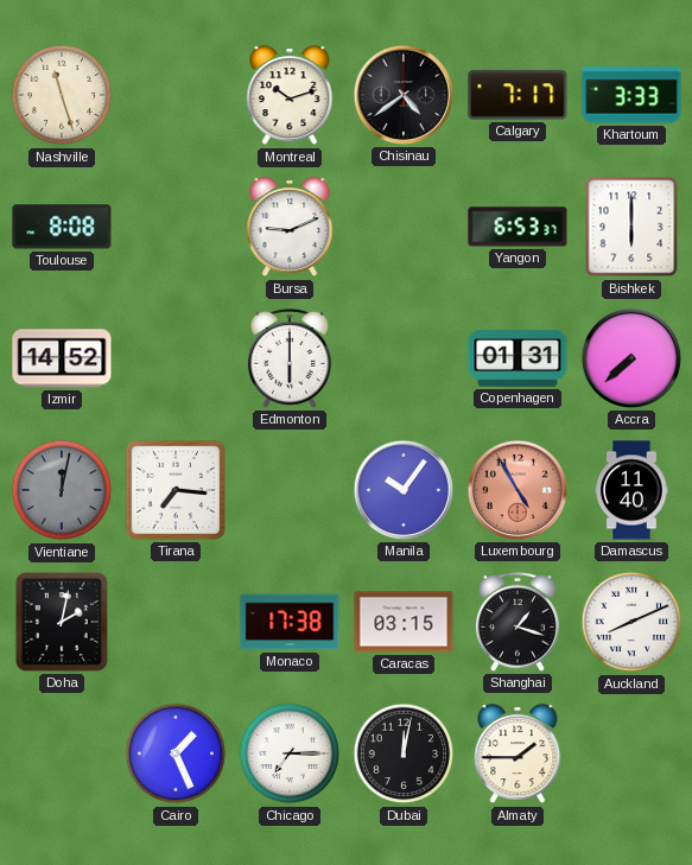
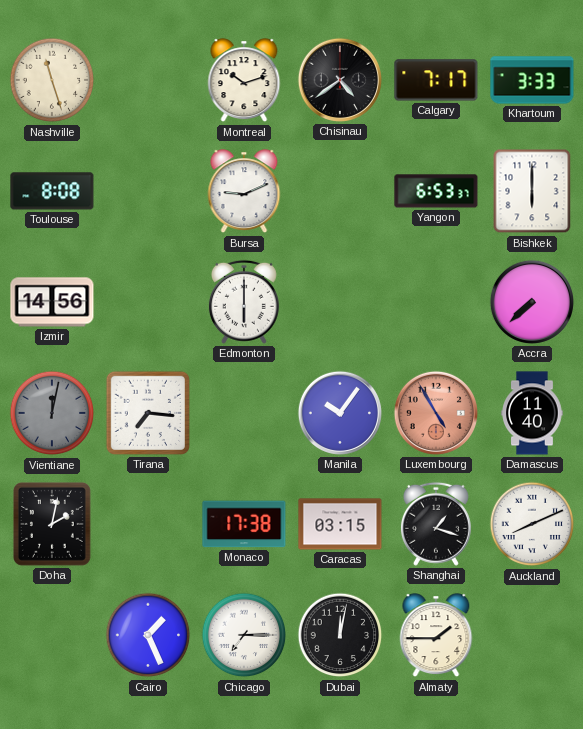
Izmir: 14:52 -> 14:56 (52, 302)
Copenhagen: 01:31 -> none (518, 358)
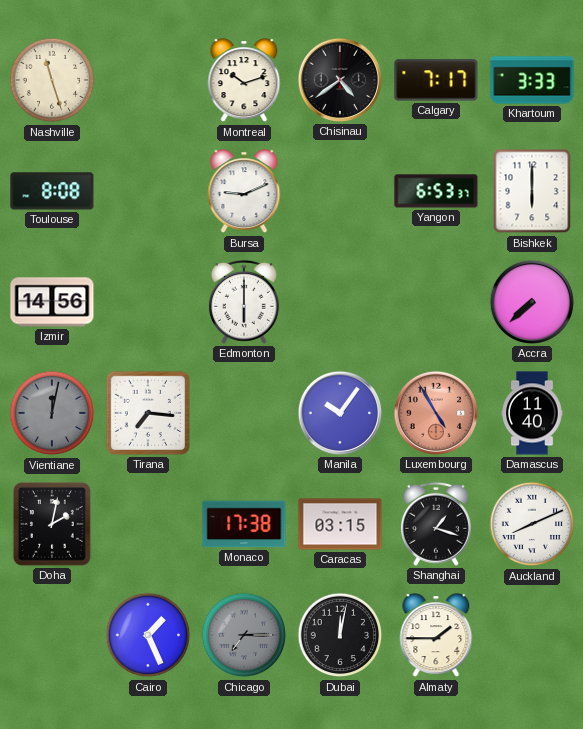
Chicago dial: white -> grey (244, 635)
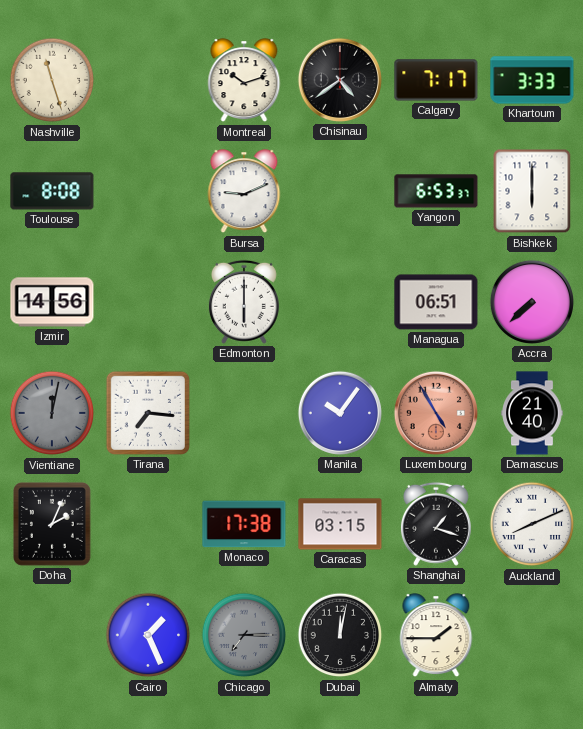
Managua: none -> 06:51 (436, 302)
Damascus: 11:40 -> 21:40 (532, 413)
Doha: 2:02 -> 2:04 (52, 525)
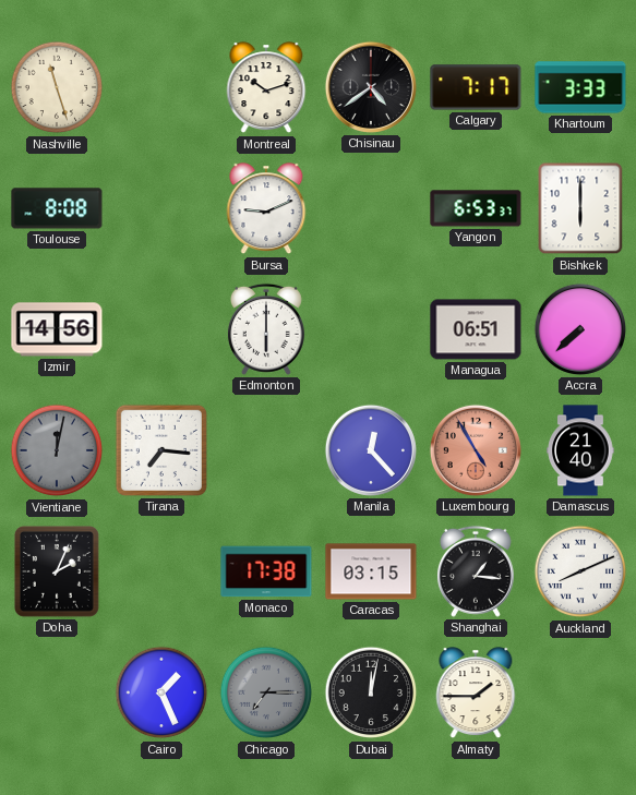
Manila: 10:06 -> 12:23 (371, 450)
Shanghai: 1:18 -> 1:16 (476, 571)
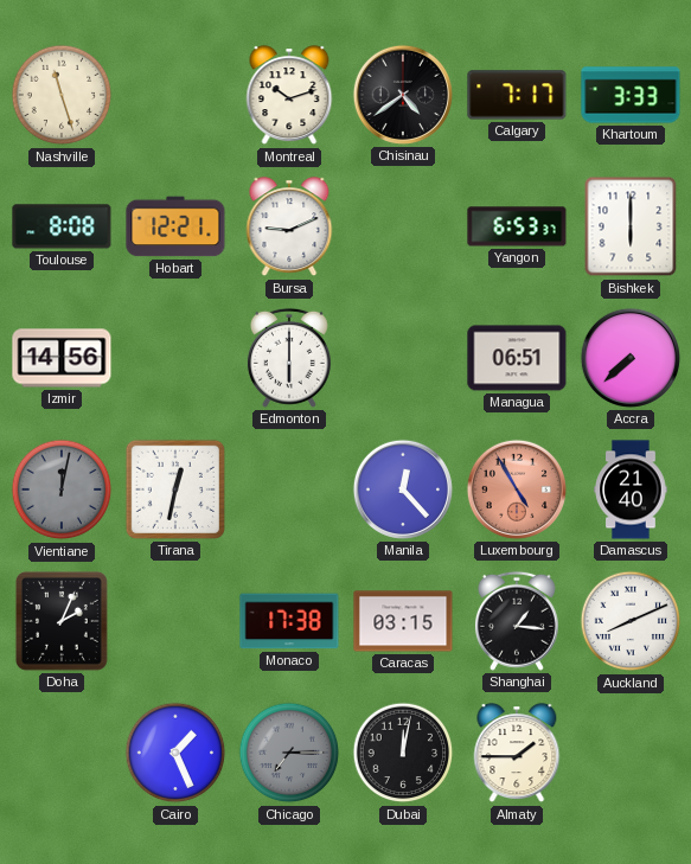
Hobart: none -> 12:21 (175, 226)
Tirana: 7:16 -> 12:32 (175, 489)
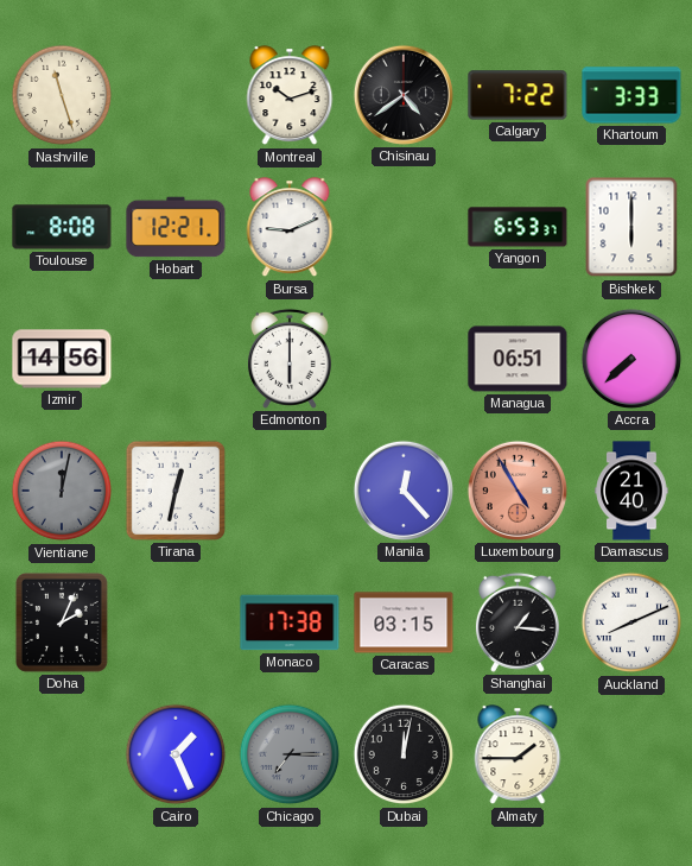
Calgary: 7:17 -> 7:22 (518, 95)
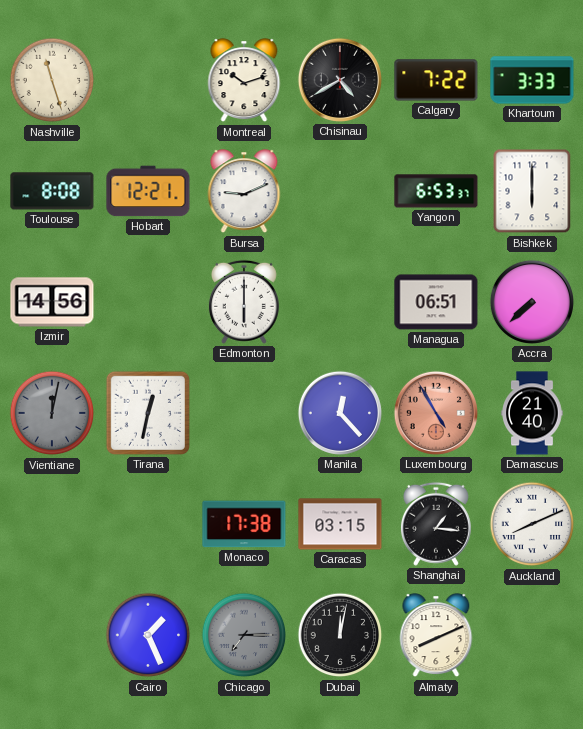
Chisinau: 4:39 -> 4:40 (340, 80)
Doha: 2:04 -> none (62, 624)
Almaty: 1:45 -> 8:11 (436, 636)
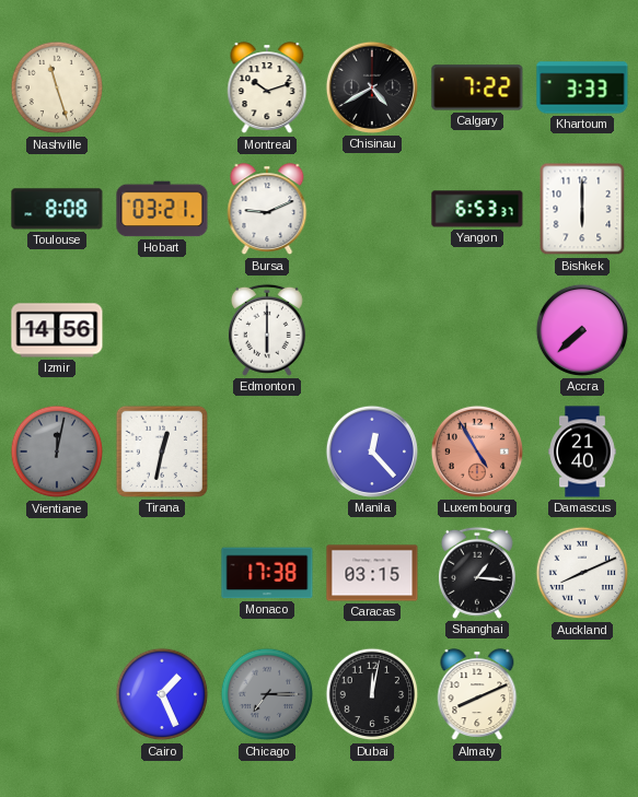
Hobart: 12:21 -> 03:21 (162, 209)
Managua: 06:51 -> none (436, 302)
